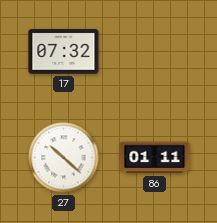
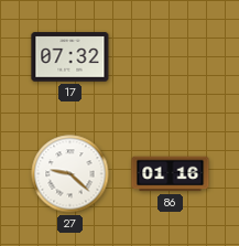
27: 10:22 -> 9:22 (70, 174)
86: 01:11 -> 01:16 (171, 174)
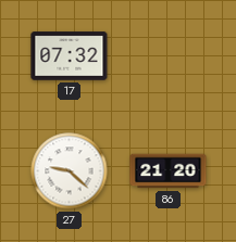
86: 01:16 -> 21:20 (169, 171)
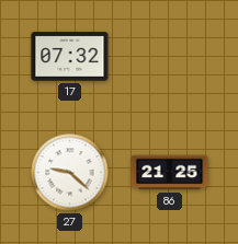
86: 21:20 -> 21:25 (170, 173)
